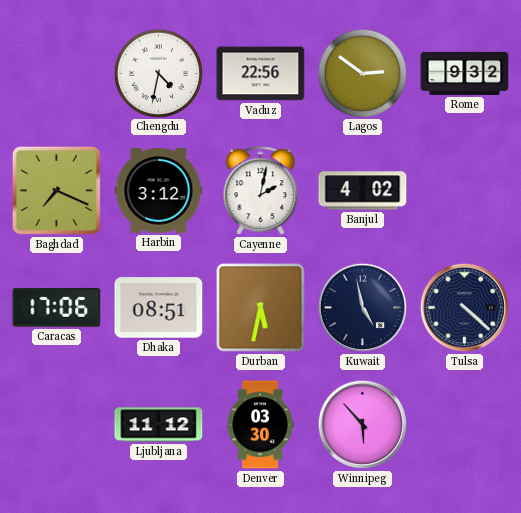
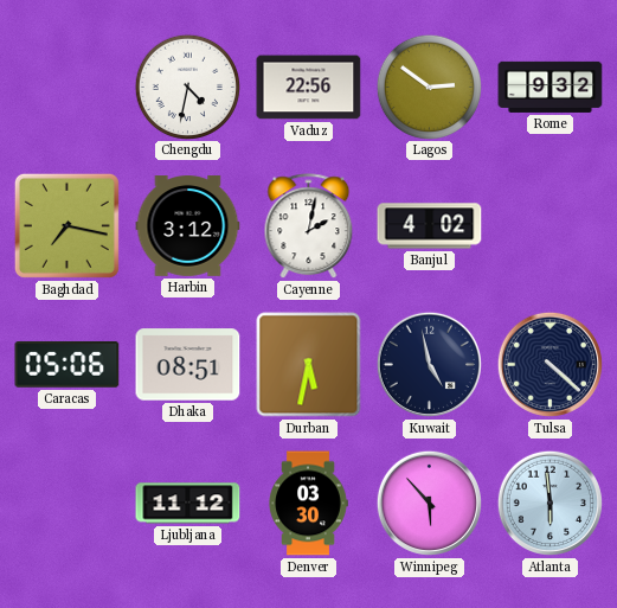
Baghdad: 7:19 -> 7:17 (66, 225)
Caracas: 17:06 -> 05:06 (68, 364)
Atlanta: none -> 5:59 (549, 503)
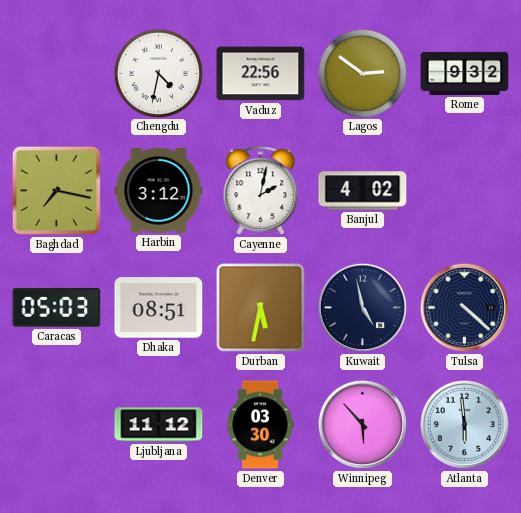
Caracas: 05:06 -> 05:03 (57, 307)
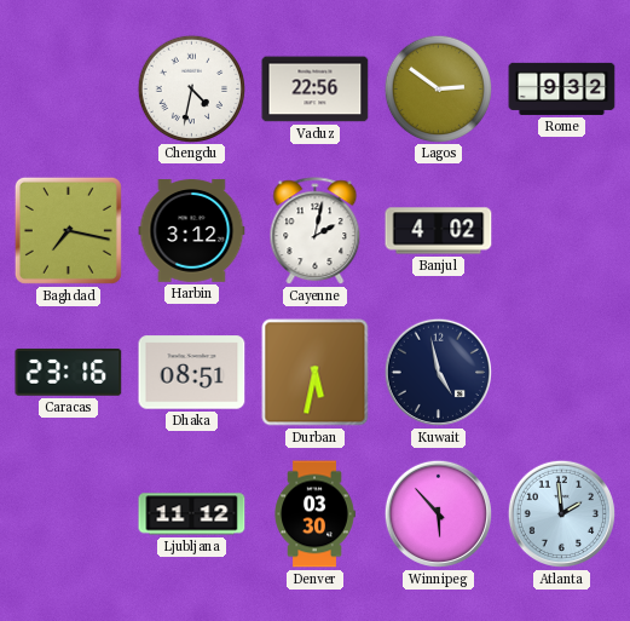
Caracas: 05:03 -> 23:16 (69, 372)
Tulsa: 4:22 -> none (464, 307)
Atlanta: 5:59 -> 1:59 (561, 513)
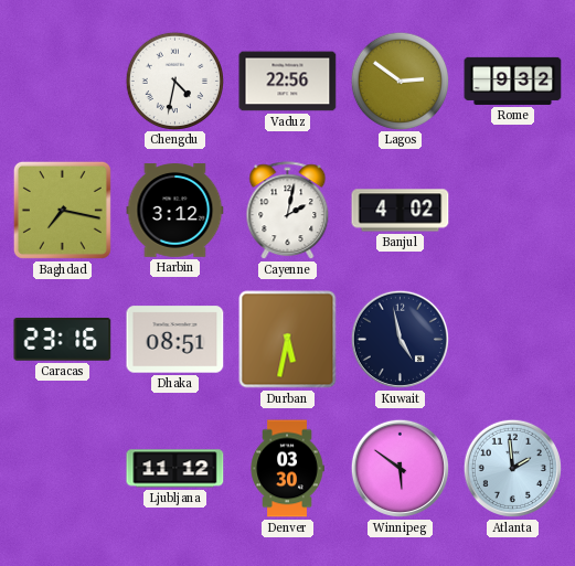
Winnipeg: 5:53 -> 5:51 (400, 468)
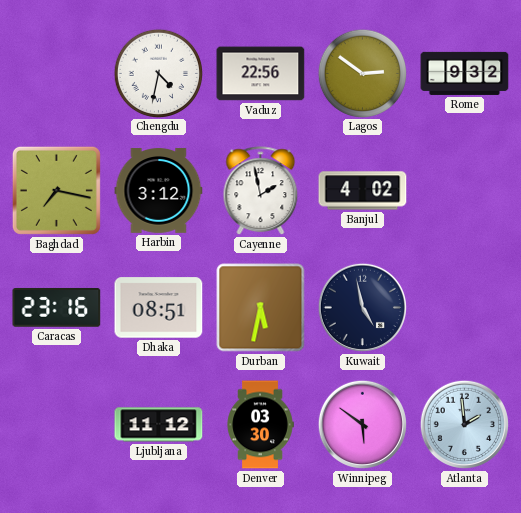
Cayenne: 2:02 -> 1:58 (261, 191)
